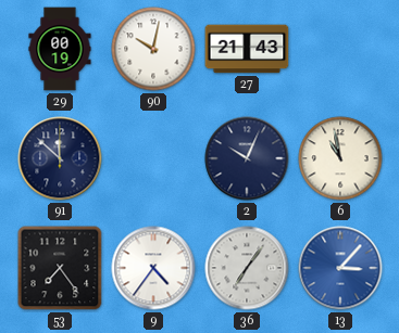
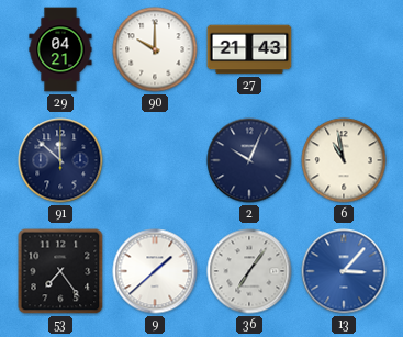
29: 00:19 -> 04:21 (60, 49)
90: 10:02 -> 10:00 (155, 49)
9: 4:36 -> 1:38 (155, 271)
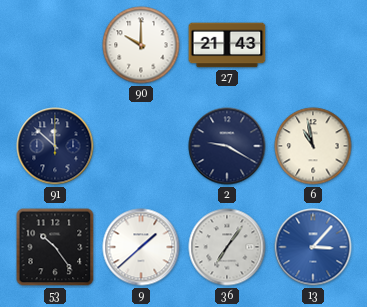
29: 04:21 -> none (60, 49)
2: 10:04 -> 9:20 (227, 146)
53: 7:24 -> 10:24 (55, 247)
